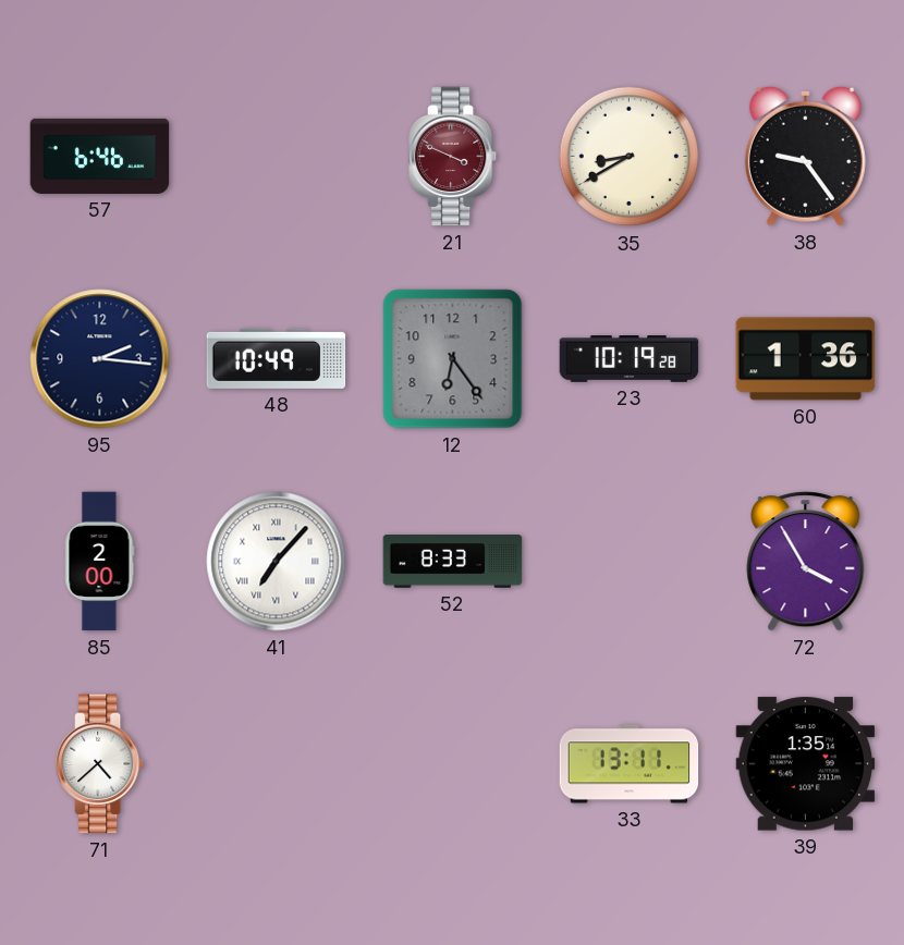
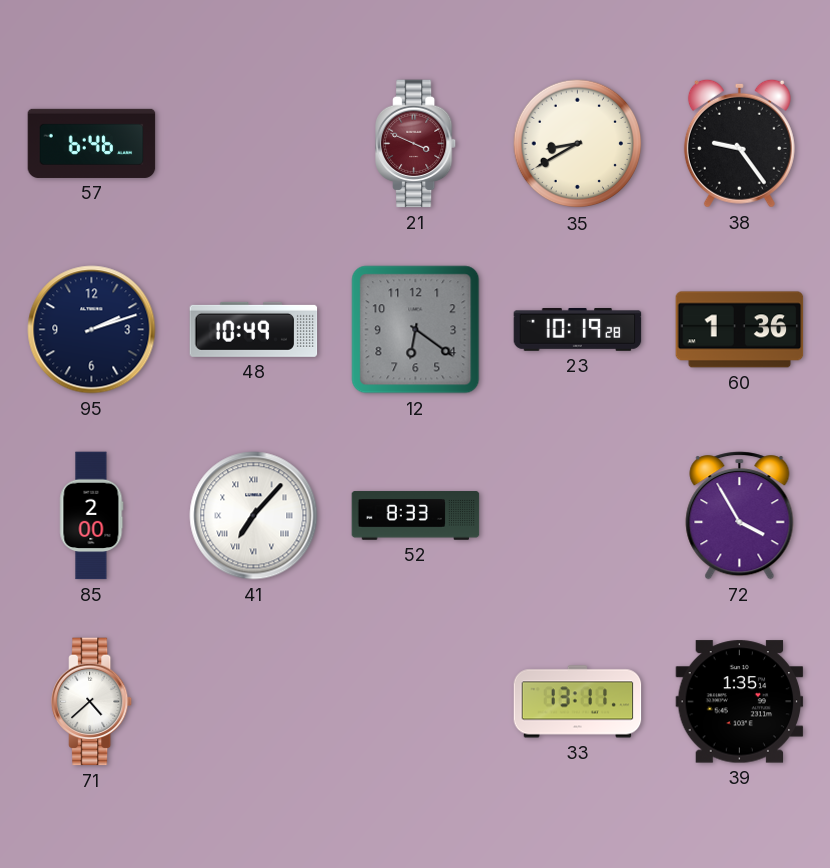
95: 2:16 -> 2:12 (92, 330)
12: 6:24 -> 6:21 (416, 330)
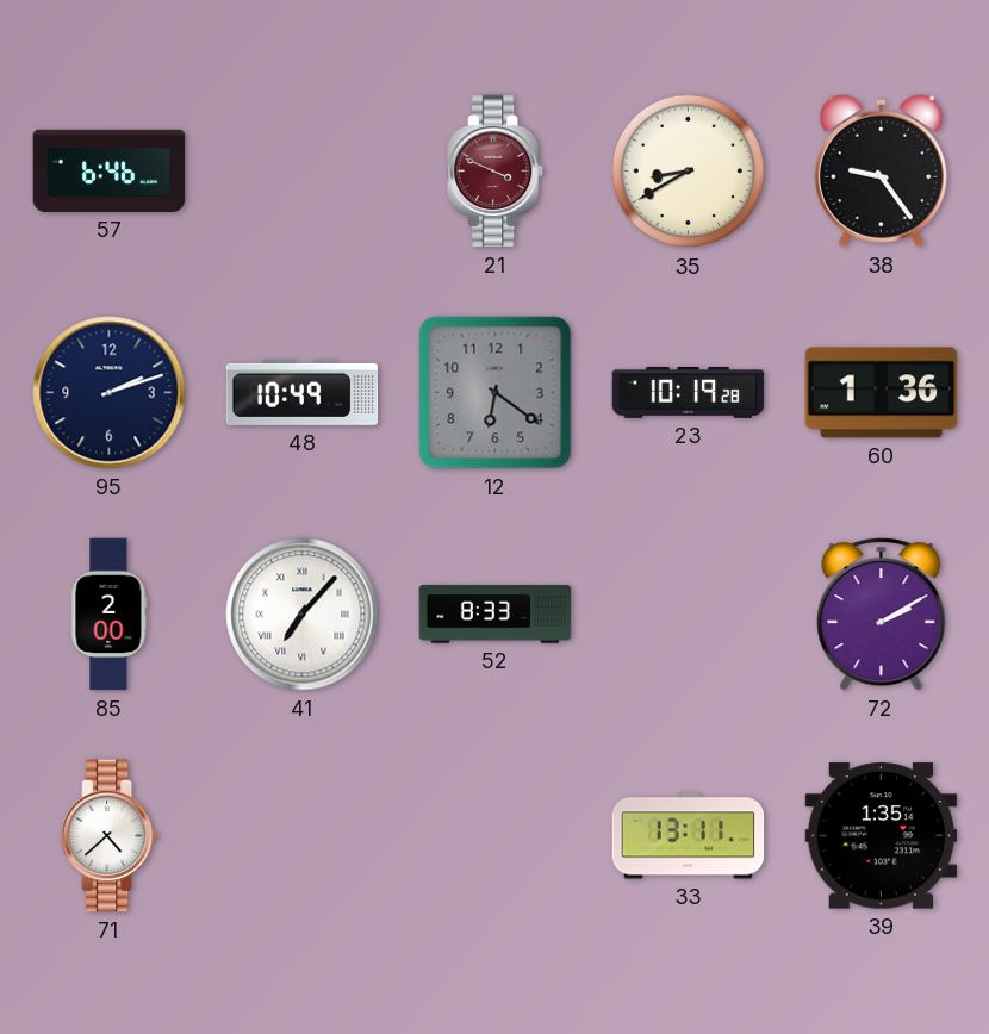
72: 3:55 -> 2:10 (882, 615)
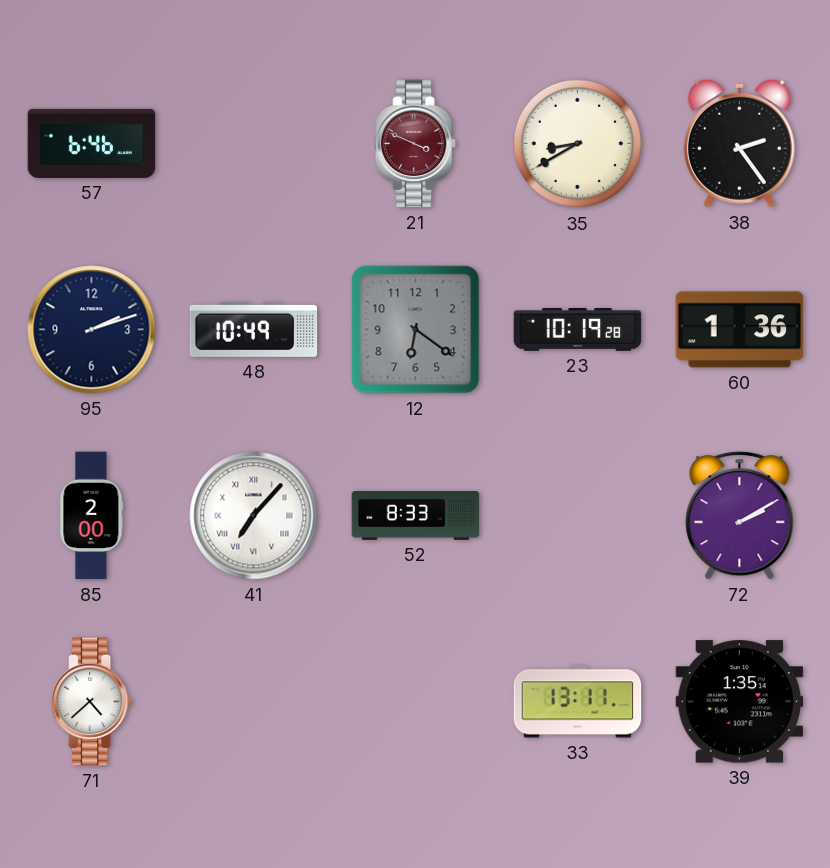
38: 9:24 -> 2:24 (739, 143)
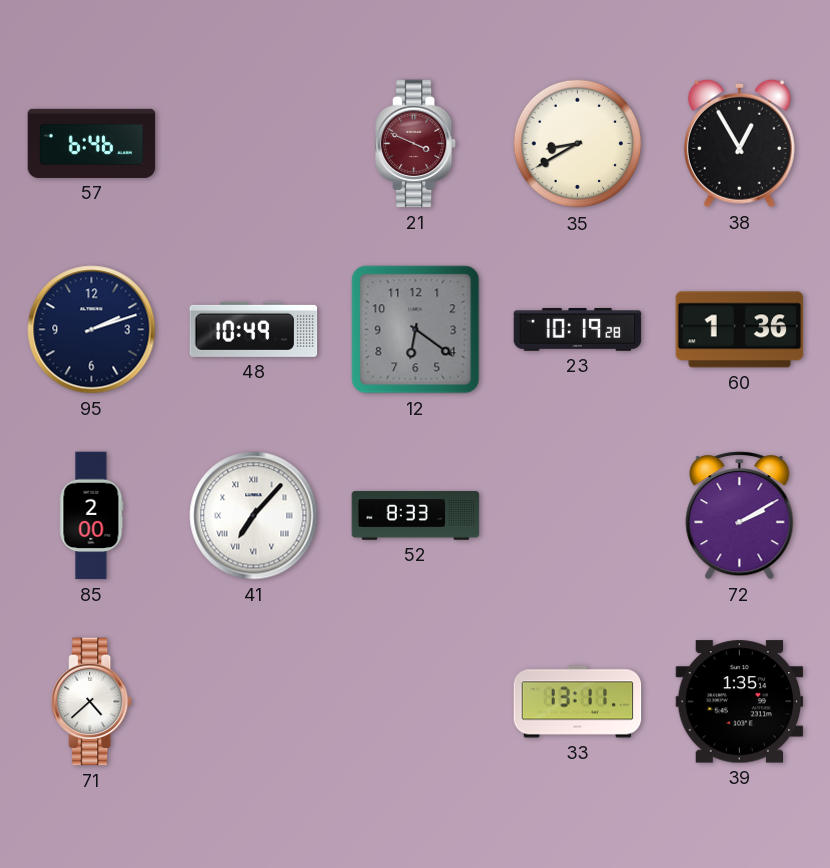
38: 2:24 -> 12:55 (739, 143)
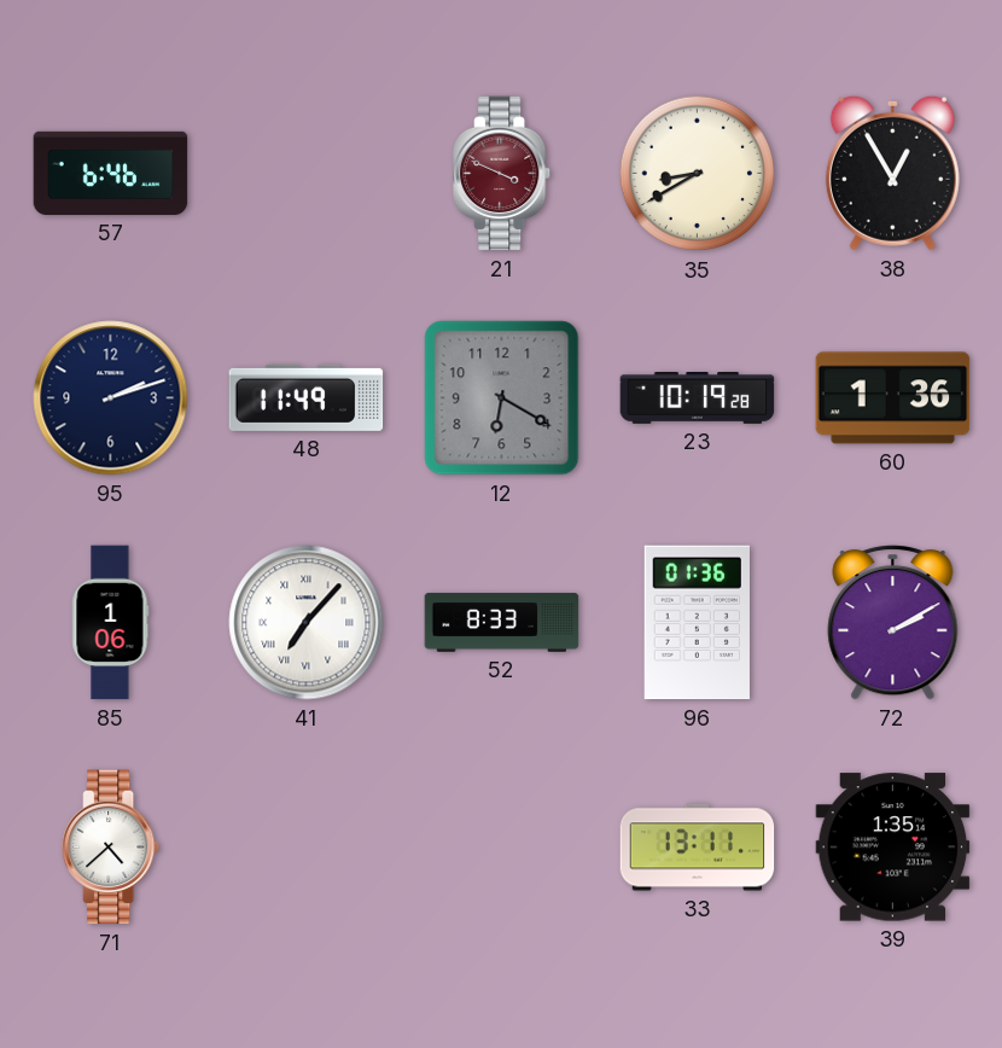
48: 10:49 -> 11:49 (307, 397)
12: 6:21 -> 6:20 (502, 398)
85: 2:00 -> 1:06 (111, 623)
96: none -> 01:36 (697, 623)
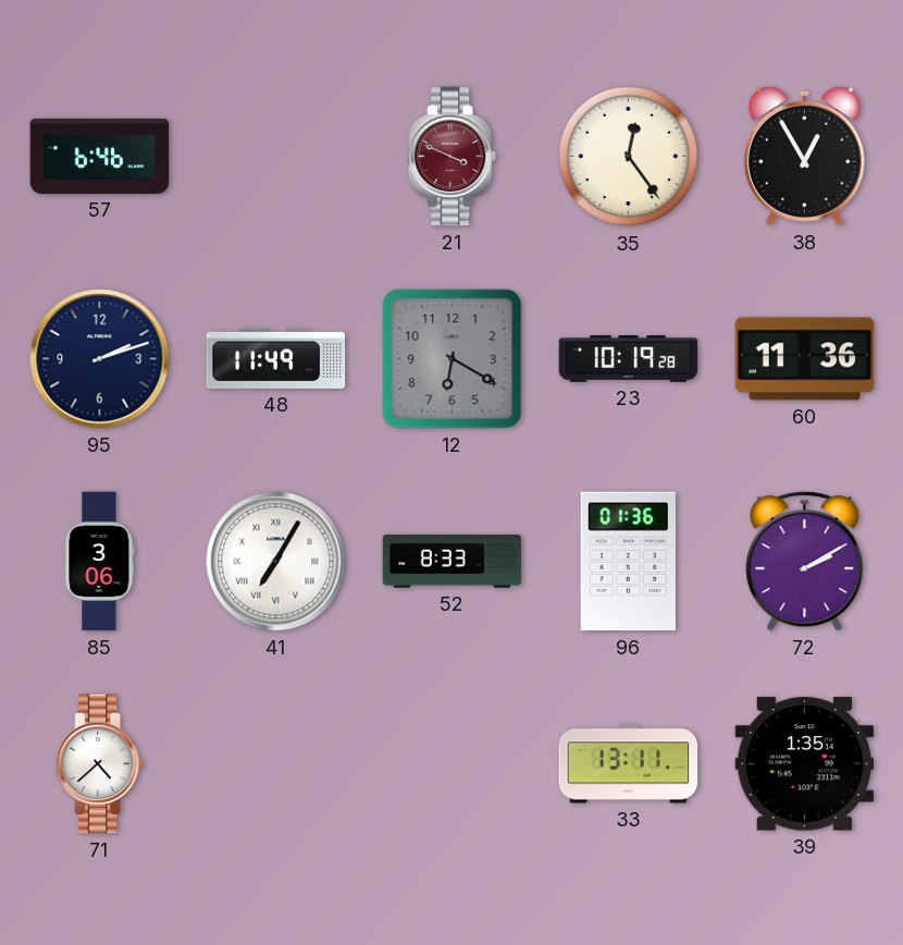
35: 8:40 -> 12:24 (629, 157)
60: 1:36 -> 11:36 (805, 359)
85: 1:06 -> 3:06 (100, 562)
41: 7:07 -> 7:05 (276, 562)
